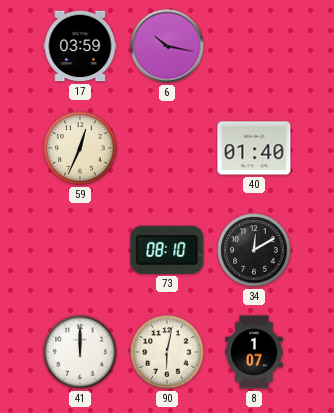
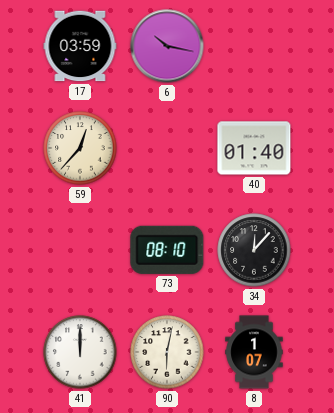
59: 12:34 -> 12:37 (80, 148)
34: 12:10 -> 12:07 (254, 250)
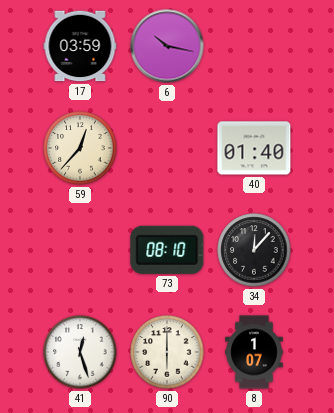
41: 12:00 -> 12:27 (80, 352)
90: 6:02 -> 6:00 (167, 352)
